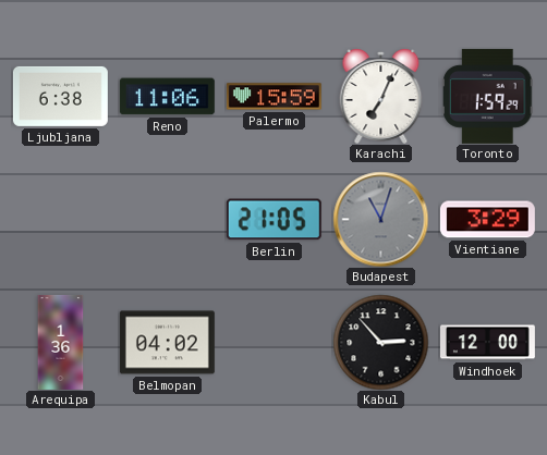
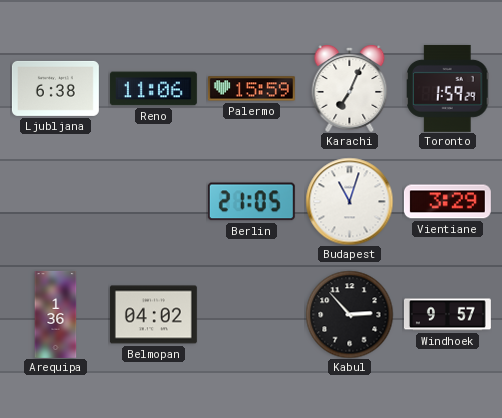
Budapest dial: grey -> white (349, 201)
Windhoek: 12:00 -> 9:57 (447, 315)
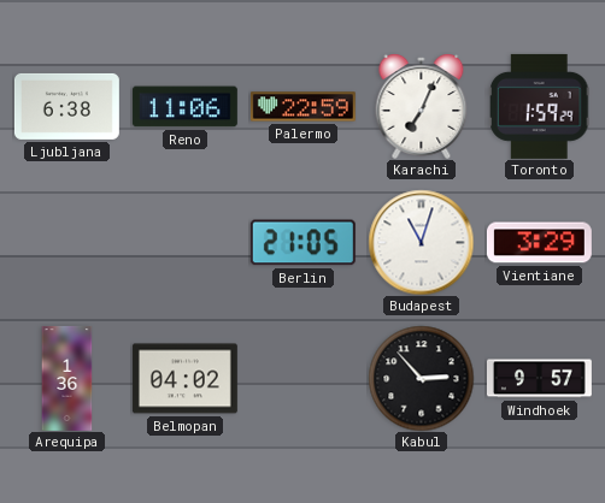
Palermo: 15:59 -> 22:59 (302, 107)
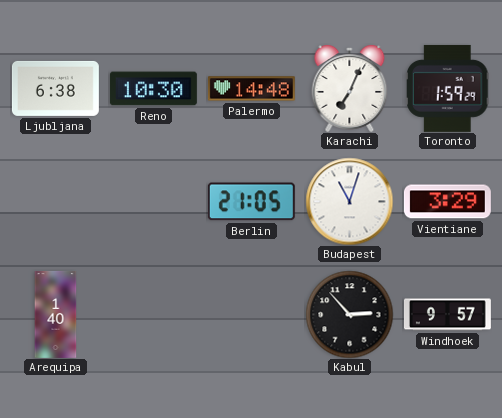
Reno: 11:06 -> 10:30 (153, 89)
Palermo: 22:59 -> 14:48 (251, 89)
Arequipa: 1:36 -> 1:40 (56, 314)
Belmopan: 04:02 -> none (184, 379)
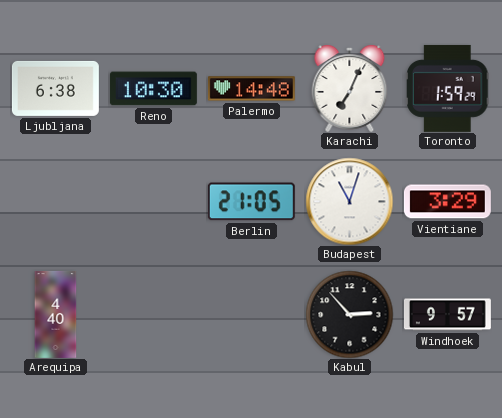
Arequipa: 1:40 -> 4:40 (56, 314)
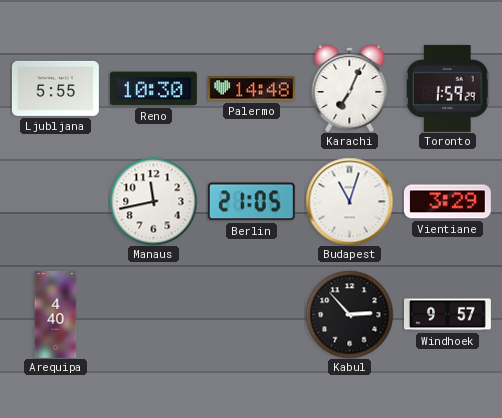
Ljubljana: 6:38 -> 5:55 (55, 88)
Manaus: none -> 11:43 (153, 201)
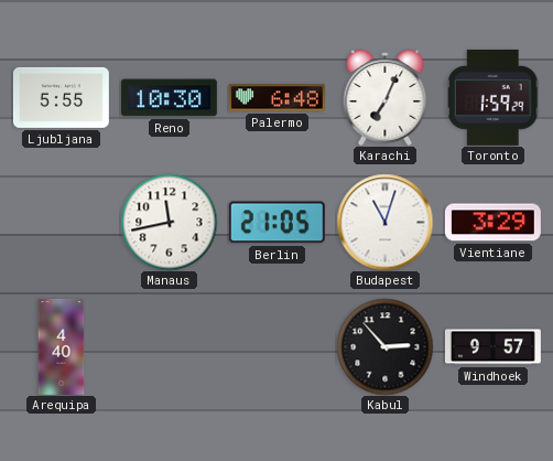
Palermo: 14:48 -> 6:48 (276, 98)
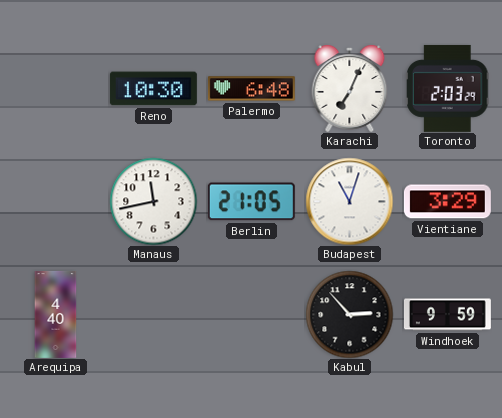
Ljubljana: 5:55 -> none (61, 97)
Toronto: 1:59 -> 2:03 (448, 88)
Windhoek: 9:57 -> 9:59 (447, 315)
